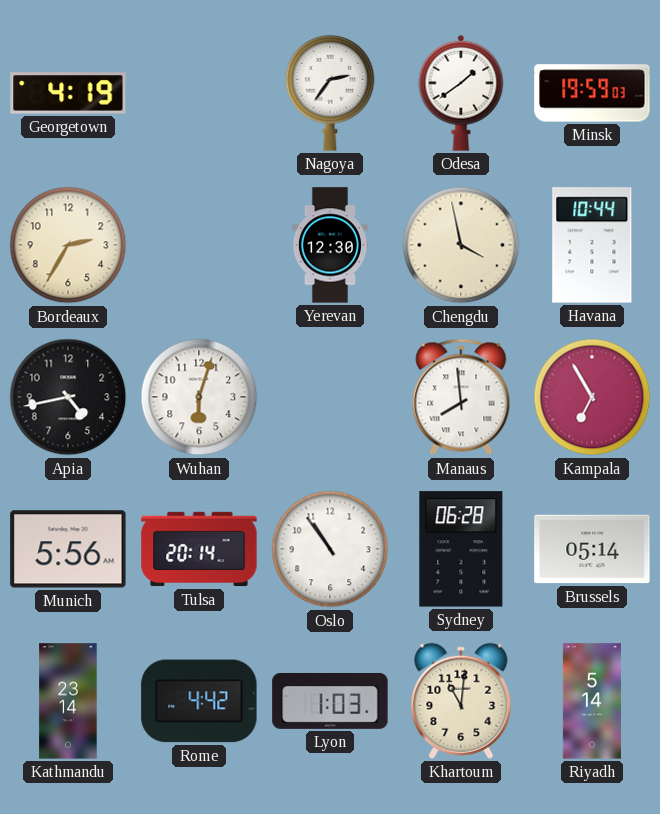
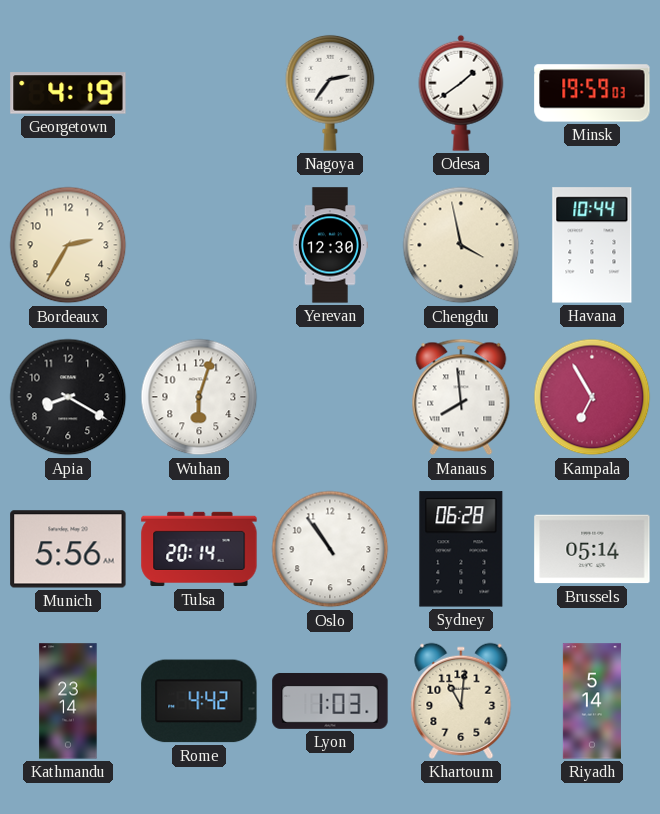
Apia: 4:43 -> 8:20 (68, 397)
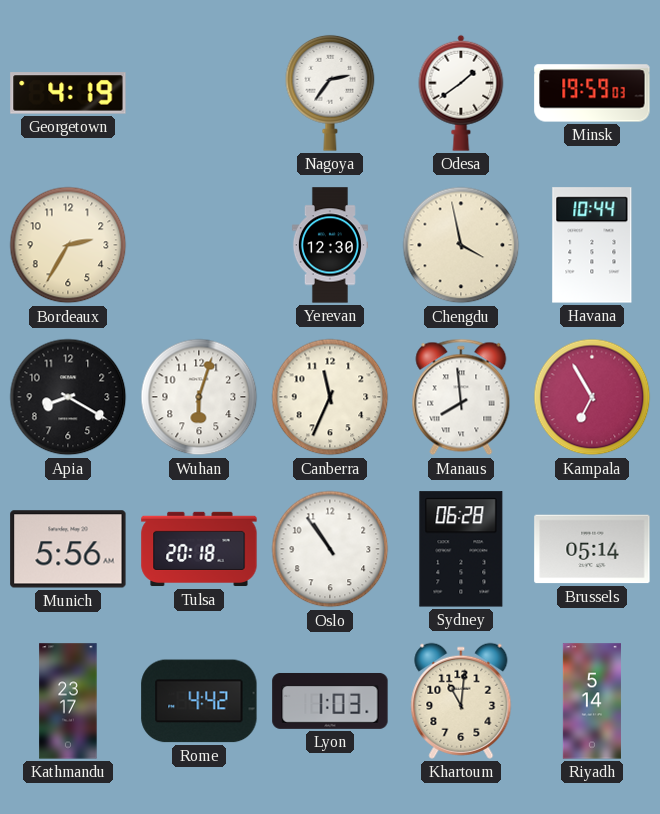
Canberra: none -> 11:34 (330, 397)
Tulsa: 20:14 -> 20:18 (199, 549)
Kathmandu: 23:14 -> 23:17 (68, 701)
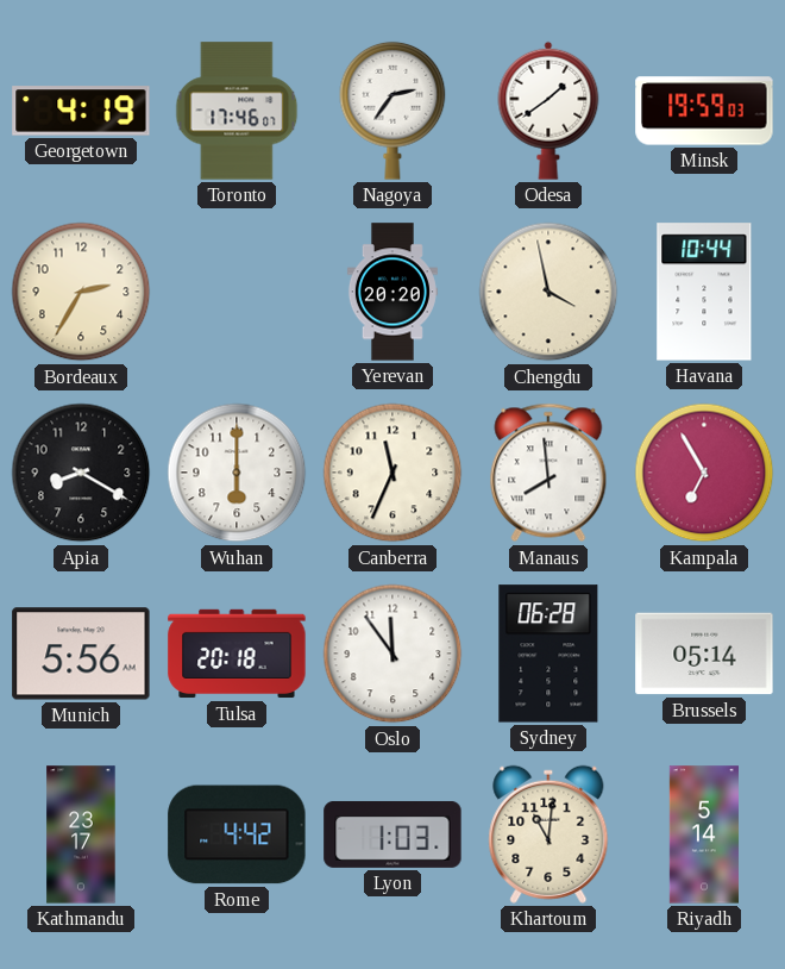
Toronto: none -> 17:46 (237, 111)
Yerevan: 12:30 -> 20:20 (392, 292)
Wuhan: 6:03 -> 6:00 (237, 473)
Oslo: 10:54 -> 11:54 (392, 654)
